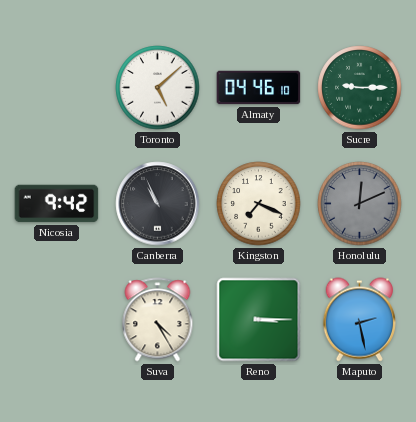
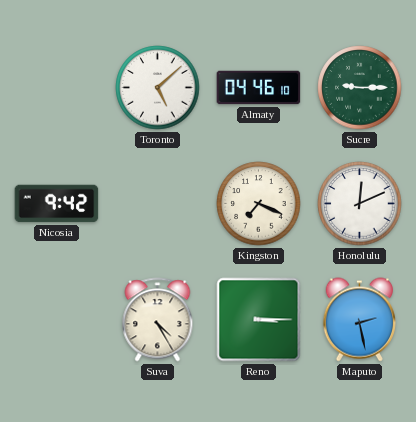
Canberra: 10:56 -> none (158, 204)
Honolulu dial: grey -> white (360, 204)
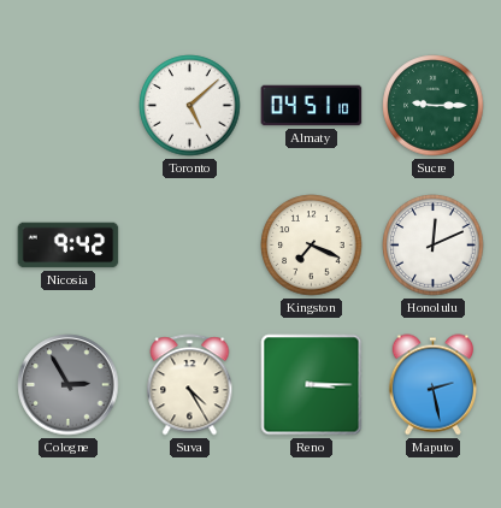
Almaty: 04:46 -> 04:51 (312, 106)
Cologne: none -> 2:55 (69, 385)
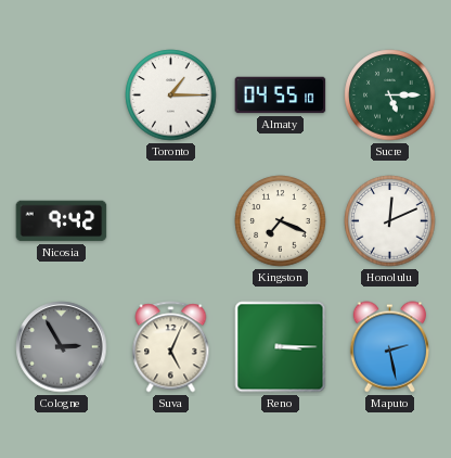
Toronto: 5:08 -> 1:15 (171, 96)
Almaty: 04:51 -> 04:55 (281, 96)
Sucre: 9:15 -> 5:15 (390, 96)
Suva: 4:25 -> 5:04 (171, 347)
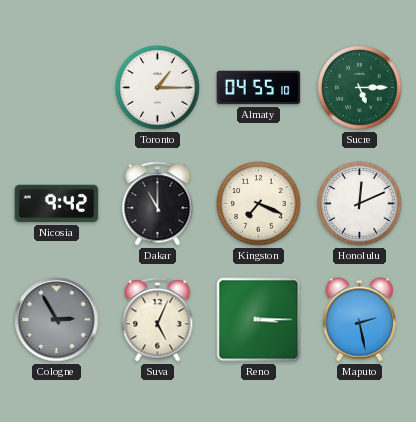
Dakar: none -> 11:00 (158, 204)
